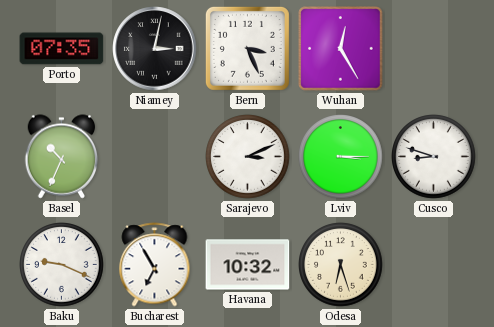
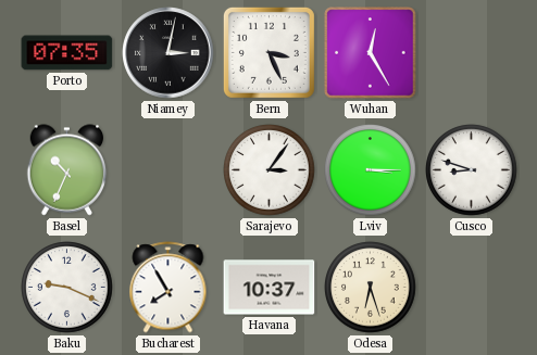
Sarajevo: 3:11 -> 3:06 (270, 170)
Bucharest: 6:55 -> 7:55 (168, 288)
Havana: 10:32 -> 10:37 (270, 288)
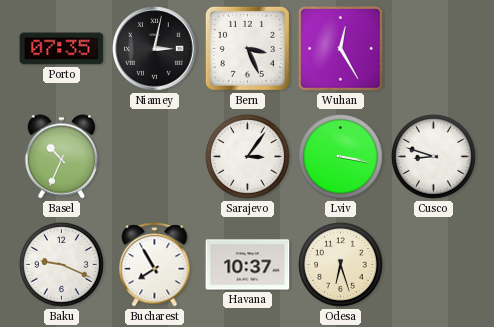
Lviv: 3:15 -> 3:17 (341, 157)
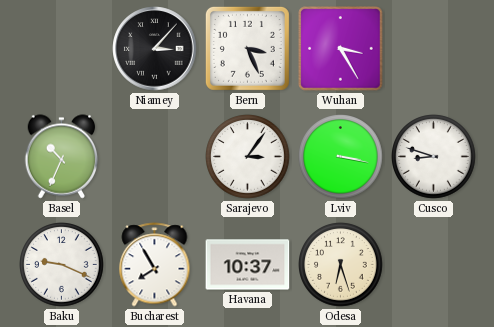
Porto: 07:35 -> none (62, 49)
Niamey: 3:02 -> 3:07 (155, 49)
Wuhan: 12:25 -> 3:25 (341, 49)
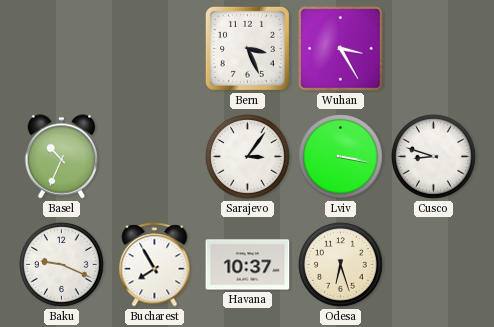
Niamey: 3:07 -> none (155, 49)
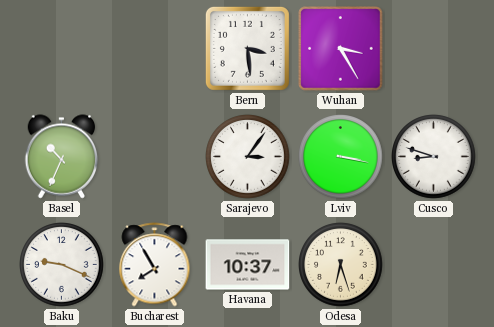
Bern: 3:26 -> 3:29 (247, 48)
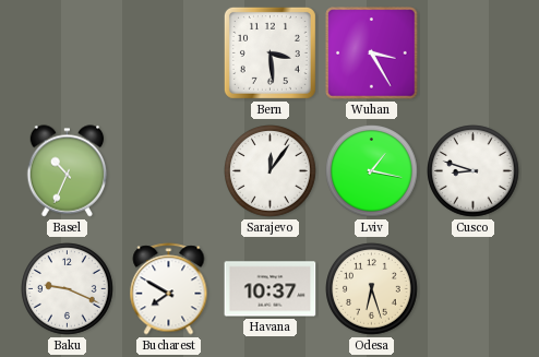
Sarajevo: 3:06 -> 12:06 (271, 171)
Lviv: 3:17 -> 1:17 (372, 171)
Bucharest: 7:55 -> 7:50 (169, 289)
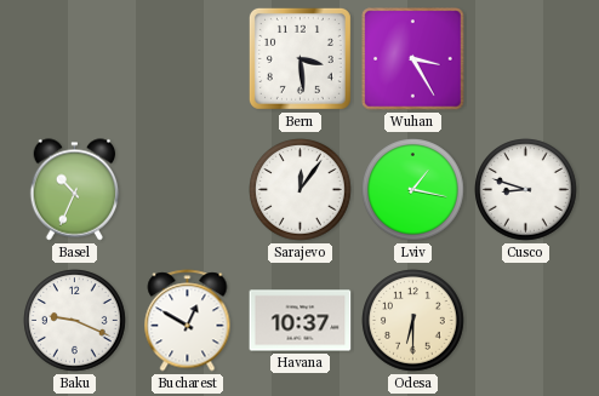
Bucharest: 7:50 -> 12:50 (188, 321)
Odesa: 6:27 -> 6:30 (413, 321)
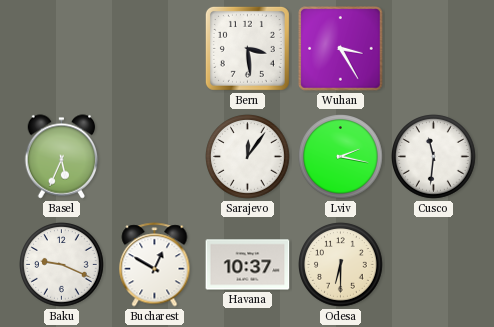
Basel: 10:34 -> 5:34 (62, 157)
Lviv: 1:17 -> 2:17 (341, 157)
Cusco: 8:48 -> 11:31 (434, 157)
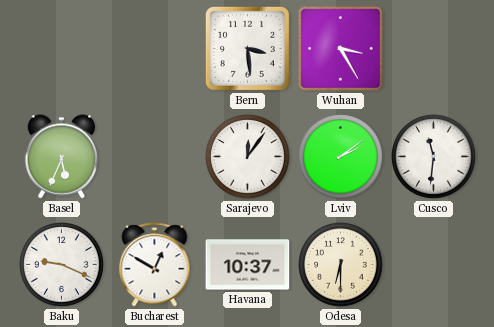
Lviv: 2:17 -> 2:09 (341, 157)
